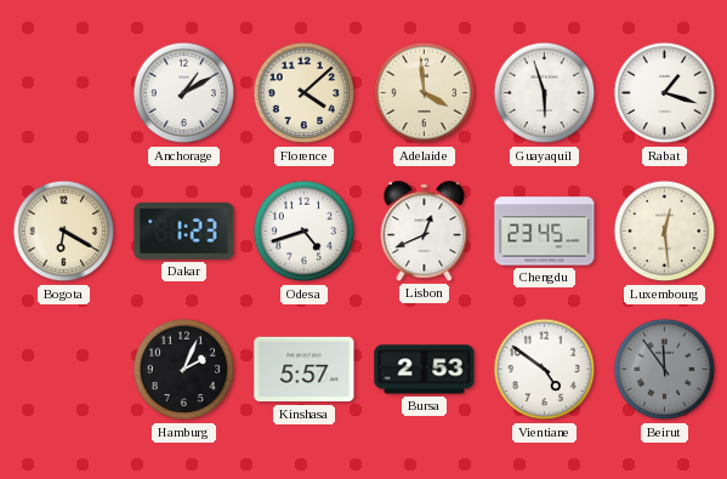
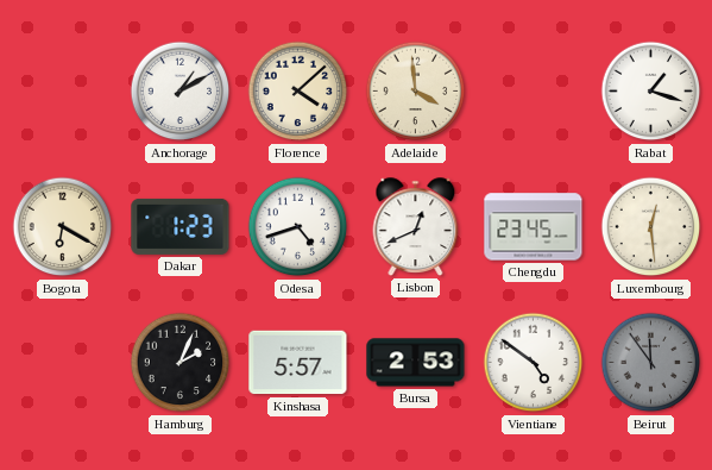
Guayaquil: 5:57 -> none (545, 93)
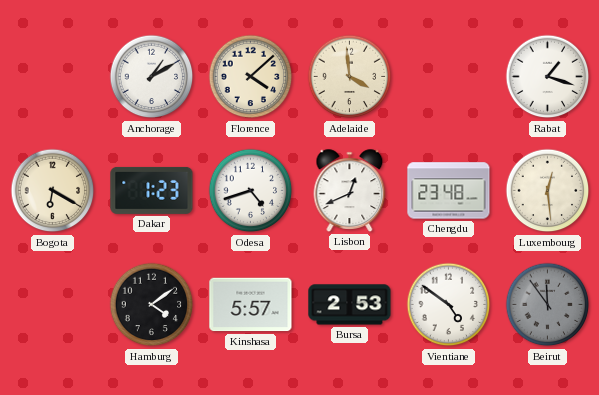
Chengdu: 23:45 -> 23:48 (449, 191)
Hamburg: 2:04 -> 4:09 (152, 305)
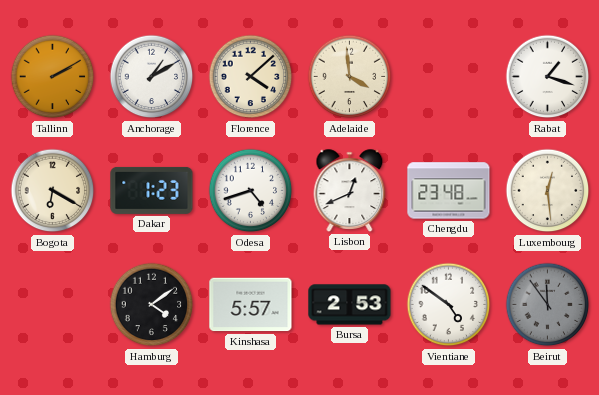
Tallinn: none -> 2:10 (53, 77)
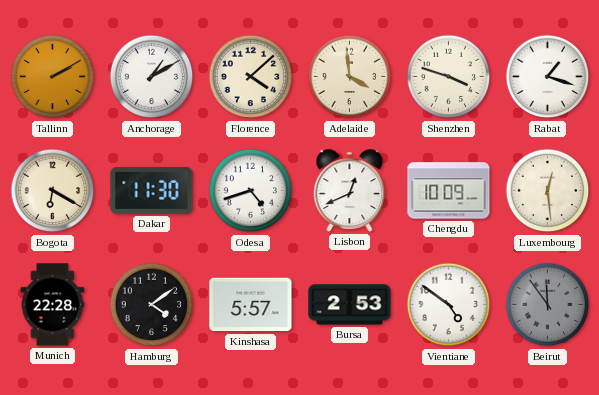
Shenzhen: none -> 3:48 (449, 77)
Dakar: 1:23 -> 11:30 (152, 190)
Chengdu: 23:48 -> 10:09 (449, 191)
Munich: none -> 22:28 (53, 305)
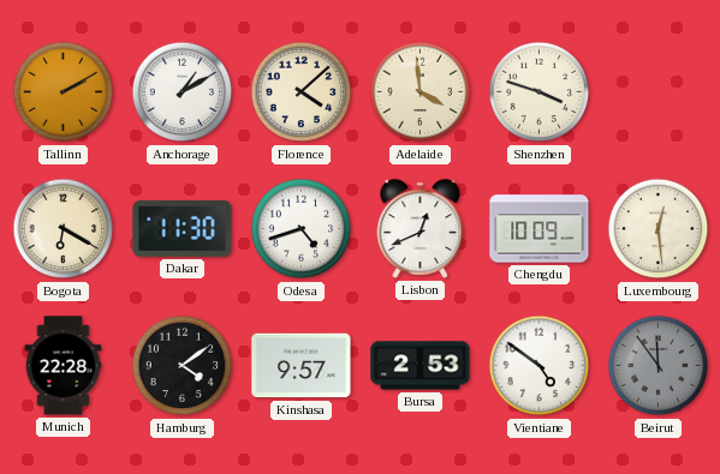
Rabat: 1:18 -> none (548, 77)
Kinshasa: 5:57 -> 9:57 (302, 366)
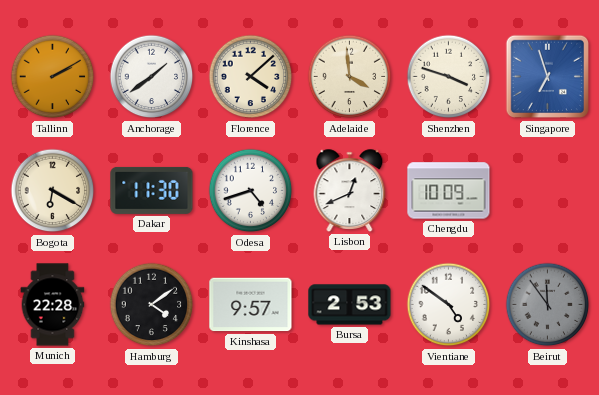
Anchorage: 1:10 -> 1:39 (152, 77)
Singapore: none -> 6:57 (548, 77)
Luxembourg: 12:29 -> none (659, 229)
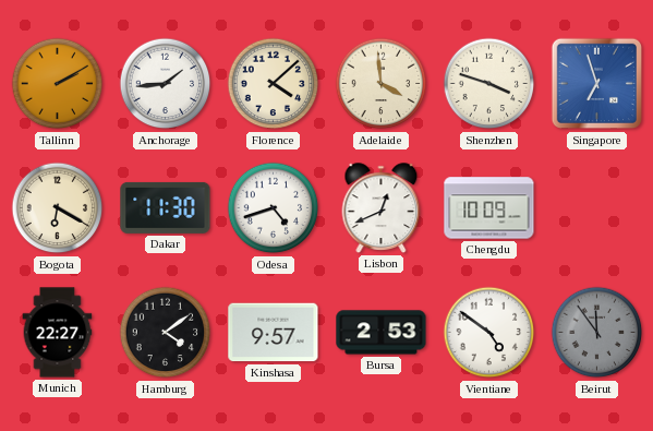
Anchorage: 1:39 -> 1:44 (166, 84)
Munich: 22:28 -> 22:27 (58, 333)
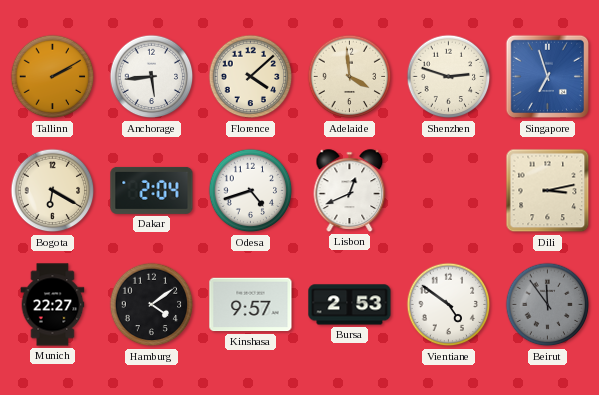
Anchorage: 1:44 -> 5:44 (152, 77)
Shenzhen: 3:48 -> 2:48 (449, 77)
Dakar: 11:30 -> 2:04 (152, 190)
Chengdu: 10:09 -> none (489, 208)
Dili: none -> 3:13 (548, 191)
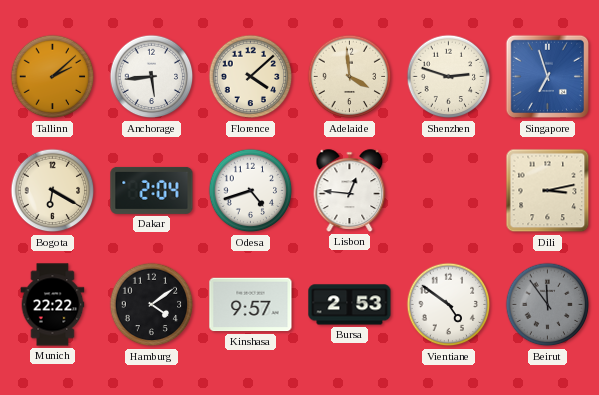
Tallinn: 2:10 -> 2:08 (53, 77)
Lisbon: 12:41 -> 12:46 (350, 191)
Munich: 22:27 -> 22:22 (53, 305)
